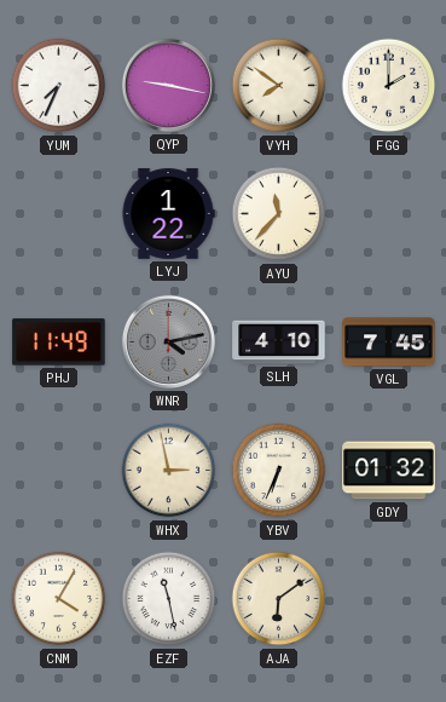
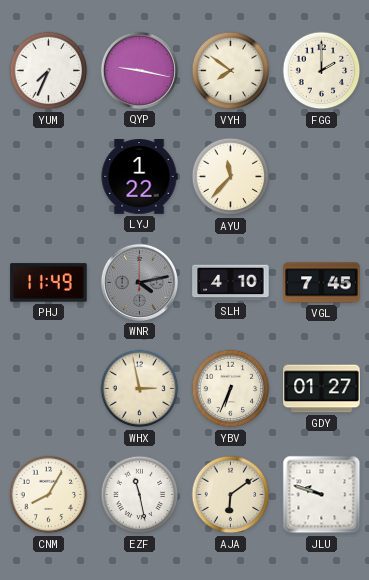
GDY: 01:32 -> 01:27 (322, 389)
CNM: 4:05 -> 8:05 (49, 495)
JLU: none -> 9:48 (322, 495)
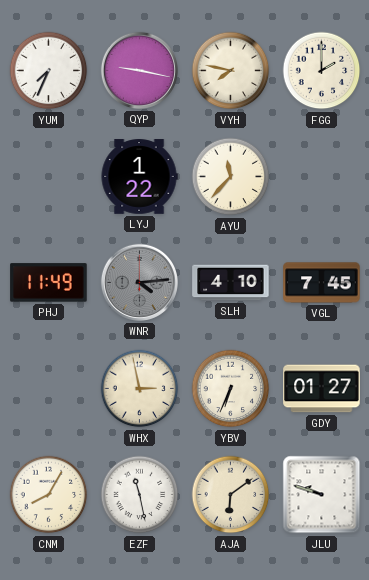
VYH: 7:51 -> 7:47 (231, 71)
WNR: 4:13 -> 4:14 (139, 282)
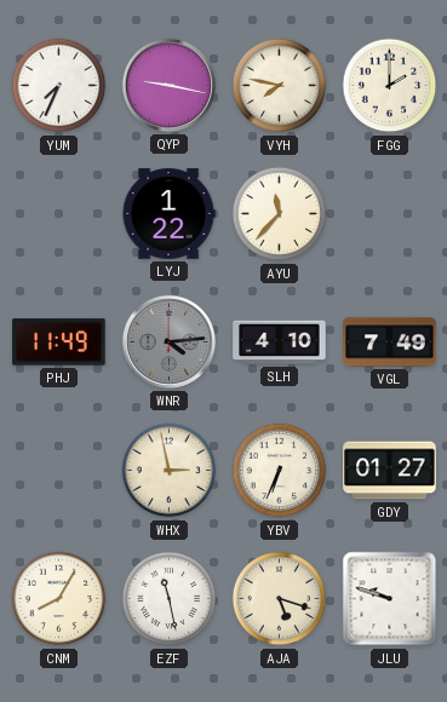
VGL: 7:45 -> 7:49 (390, 343)
AJA: 6:09 -> 5:18 (280, 599)
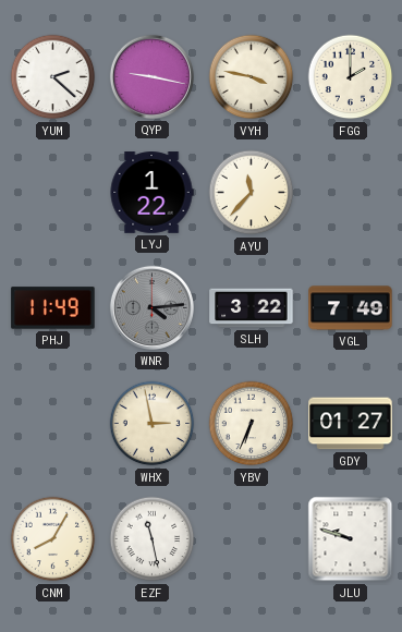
YUM: 7:34 -> 2:22 (53, 77)
VYH: 7:47 -> 3:47 (252, 77)
SLH: 4:10 -> 3:22 (252, 308)
AJA: 5:18 -> none (280, 599)
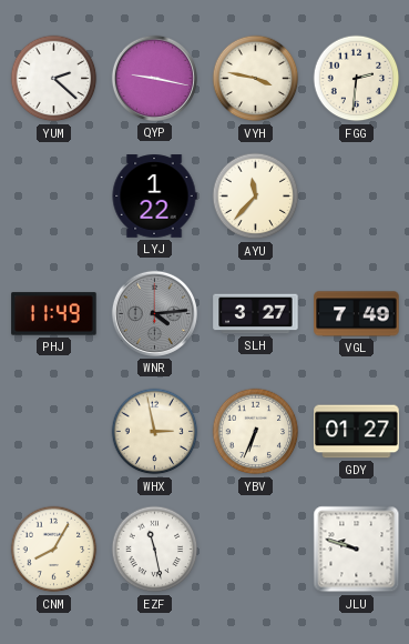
FGG: 2:00 -> 2:31 (357, 79)
SLH: 3:22 -> 3:27 (256, 314)
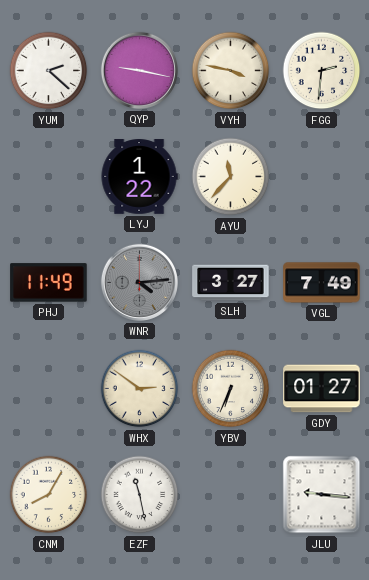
WHX: 2:58 -> 2:51 (140, 389)
JLU: 9:48 -> 9:16 (322, 495)
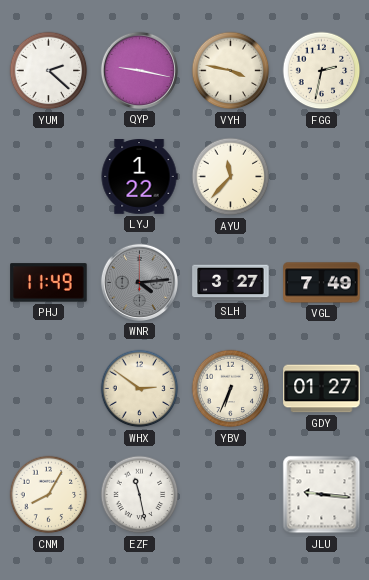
FGG: 2:31 -> 2:32 (322, 71)
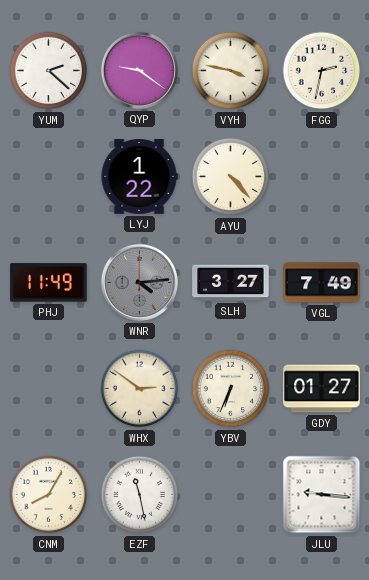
QYP: 9:17 -> 9:21 (139, 70)
AYU: 11:37 -> 4:23 (231, 177)
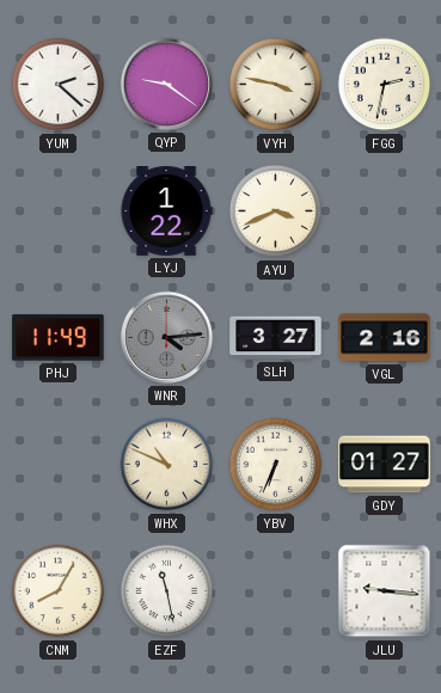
AYU: 4:23 -> 3:41 (276, 211)
VGL: 7:49 -> 2:16 (385, 338)
WHX: 2:51 -> 10:49 (167, 465)
